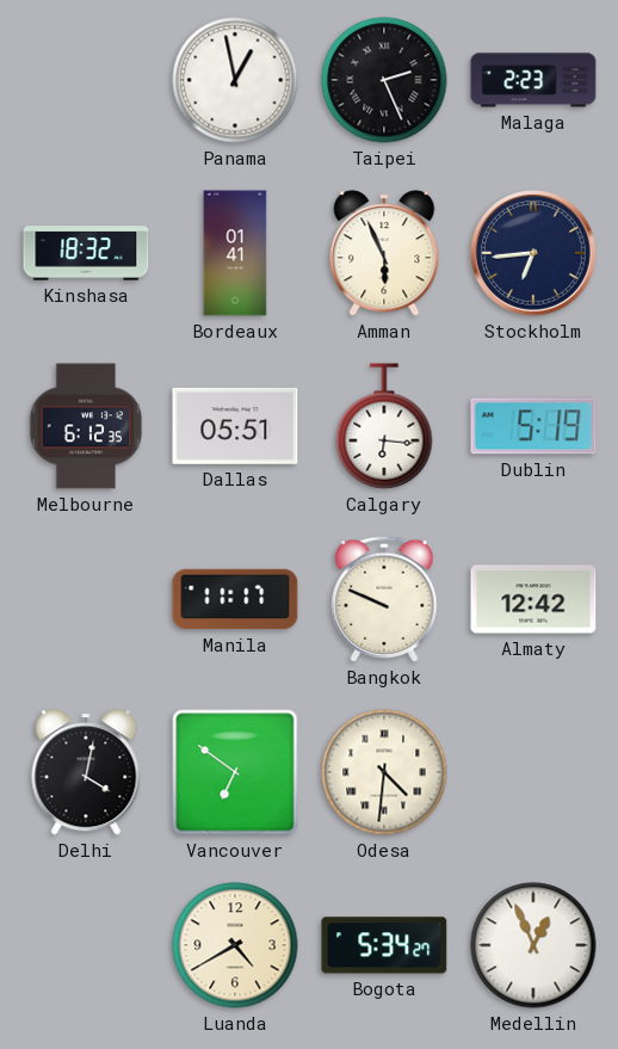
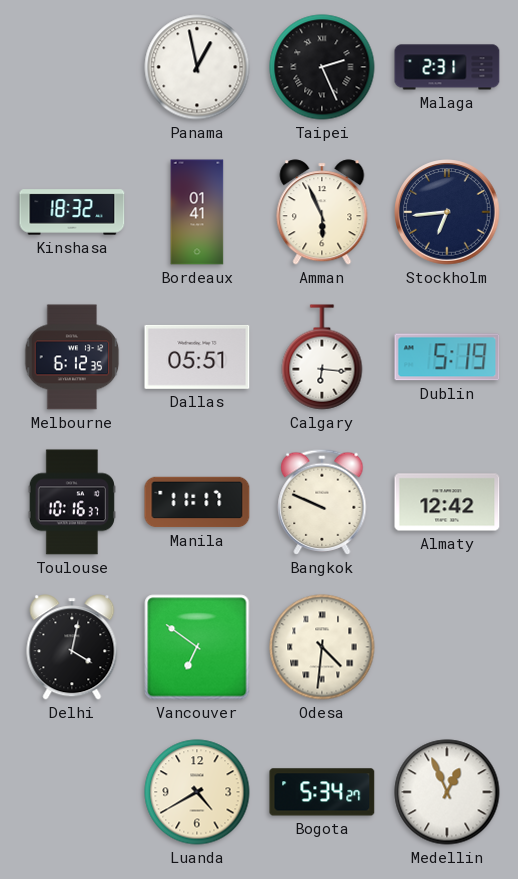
Malaga: 2:23 -> 2:31 (447, 67)
Toulouse: none -> 10:16 (72, 502)
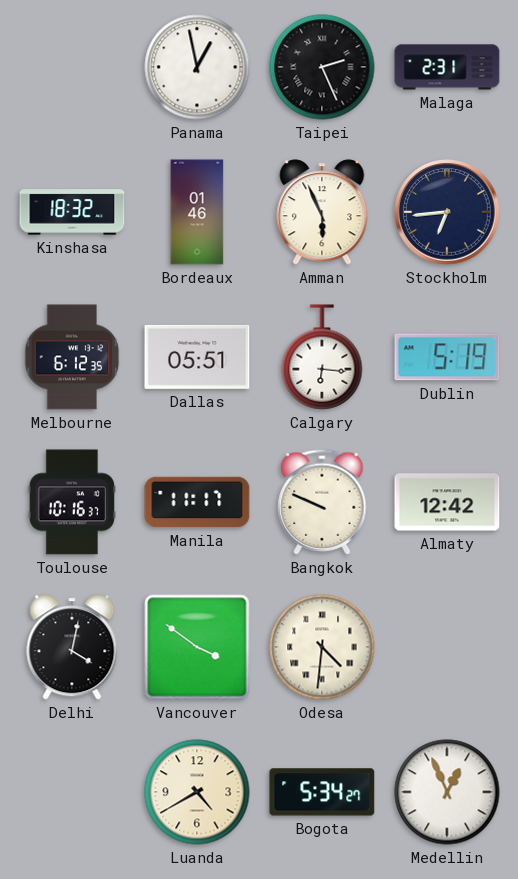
Bordeaux: 01:41 -> 01:46 (197, 212)
Vancouver: 6:51 -> 3:51 (197, 647)
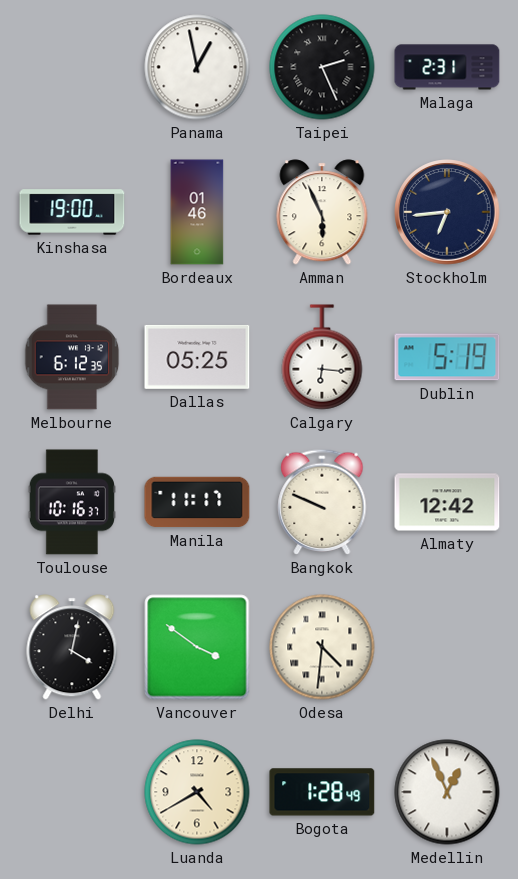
Kinshasa: 18:32 -> 19:00 (72, 212)
Dallas: 05:51 -> 05:25 (197, 357)
Bogota: 5:34 -> 1:28 (322, 792)
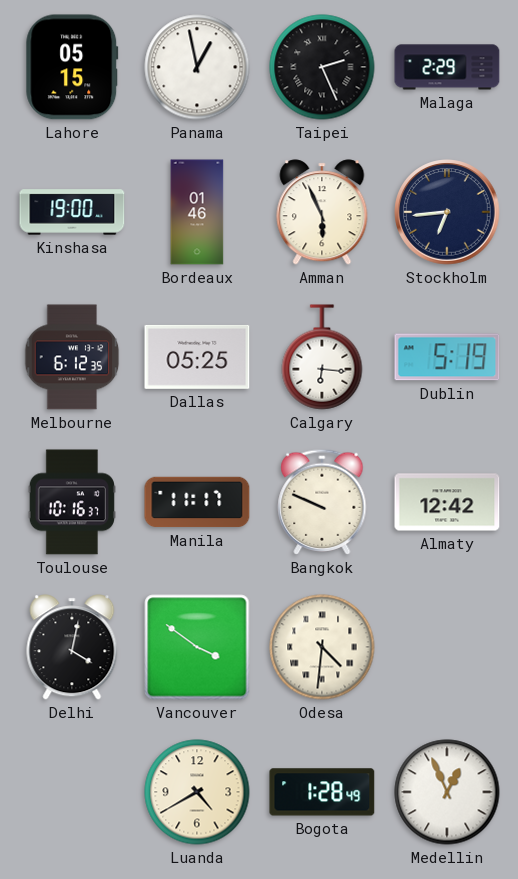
Lahore: none -> 05:15 (72, 67)
Malaga: 2:31 -> 2:29 (447, 67)
